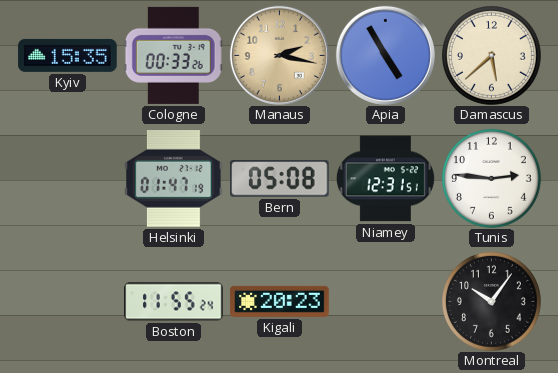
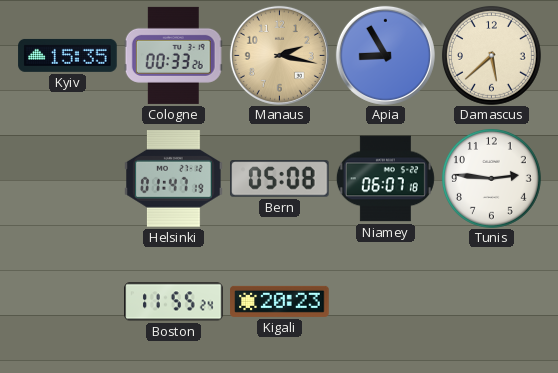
Apia: 4:55 -> 8:55 (385, 55)
Niamey: 12:31 -> 06:07 (385, 179)
Montreal: 10:06 -> none (491, 301)
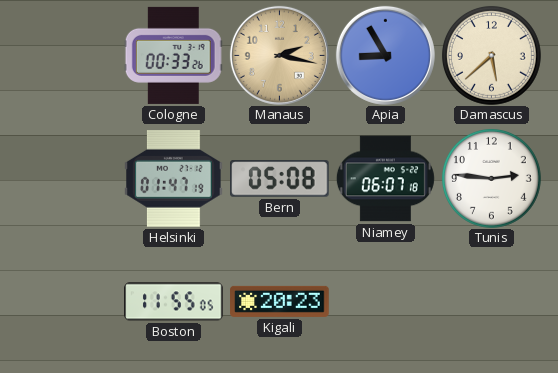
Kyiv: 15:35 -> none (68, 55)
Boston: 11:55:24 -> 11:55:05 (174, 302)
